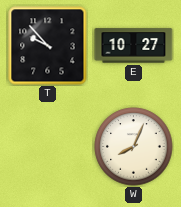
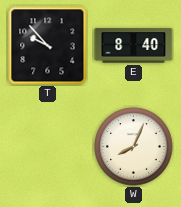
E: 10:27 -> 8:40 (134, 46)
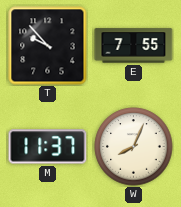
E: 8:40 -> 7:55 (134, 46)
M: none -> 11:37 (48, 147)
